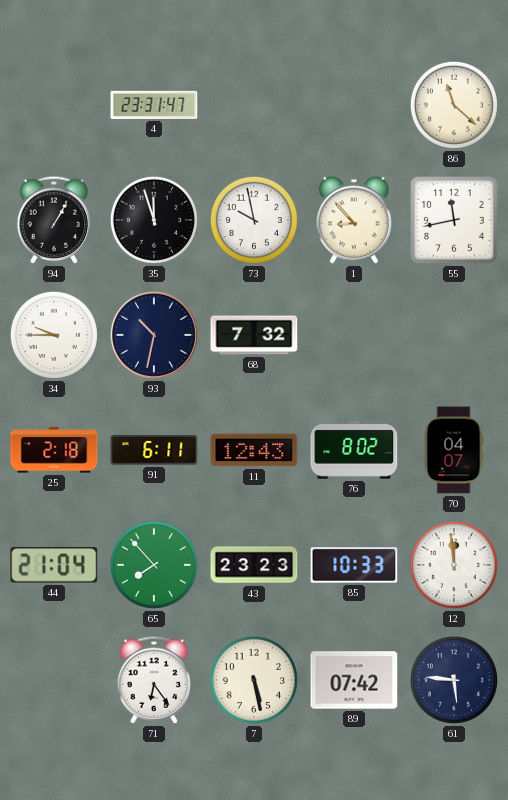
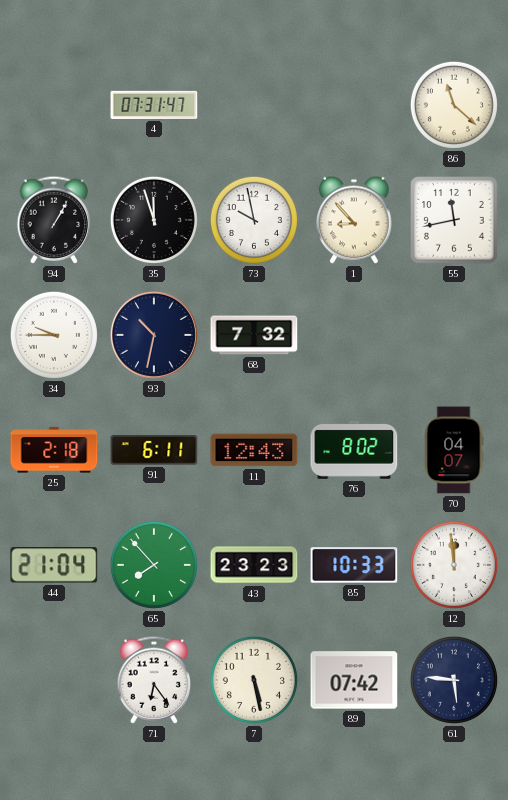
4: 23:31 -> 07:31 (154, 105)
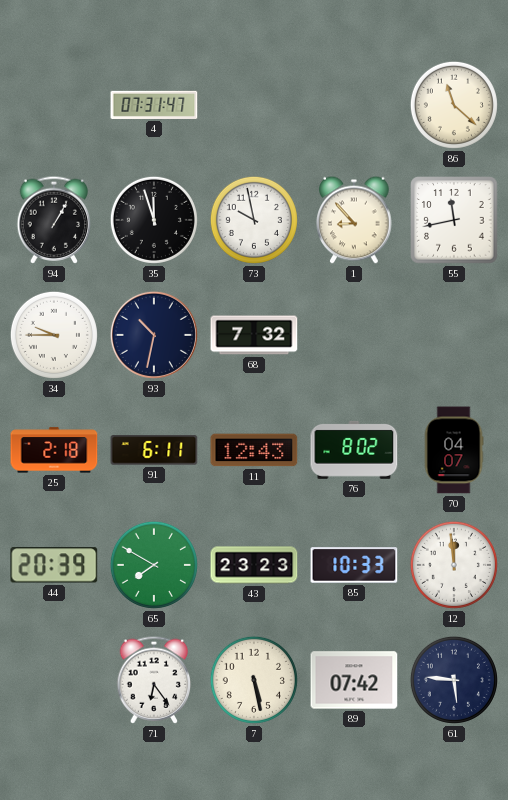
44: 21:04 -> 20:39 (54, 565)
65: 7:53 -> 7:50 (154, 565)
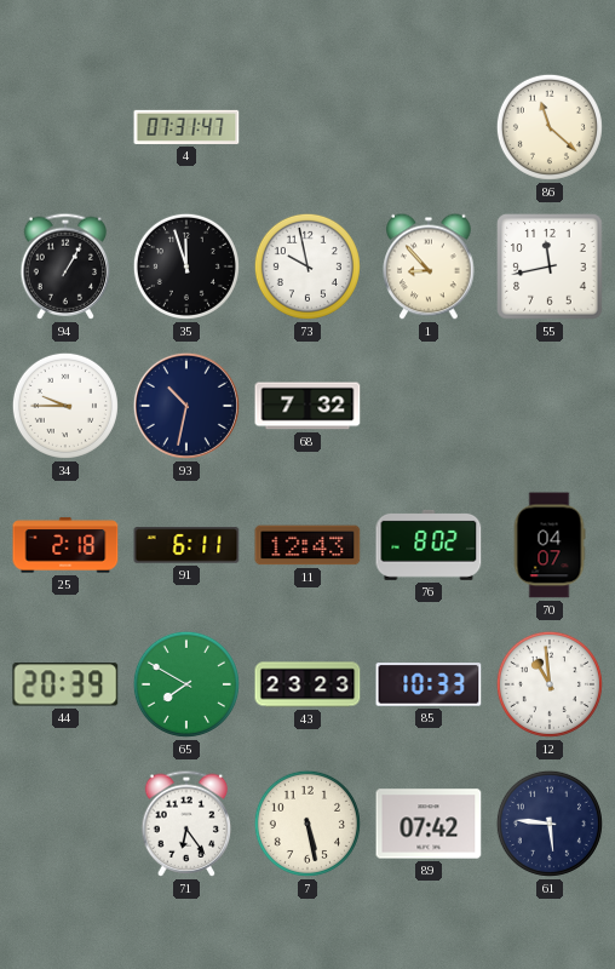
12: 11:59 -> 10:59 (550, 684)
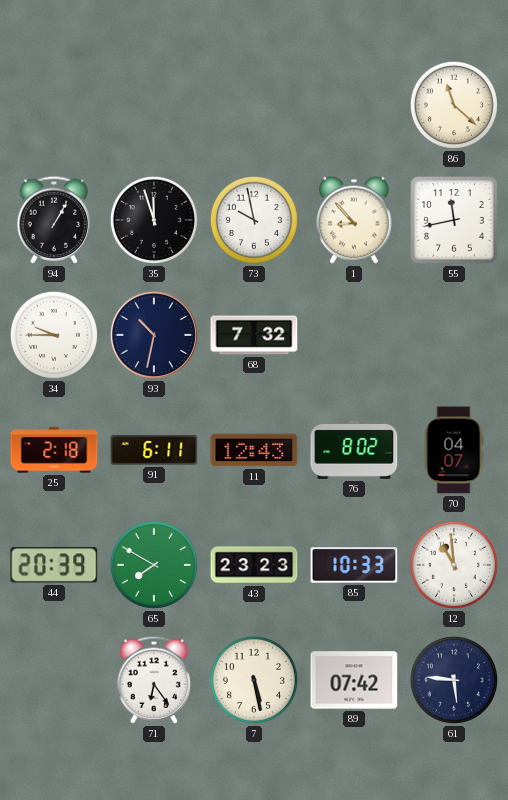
4: 07:31 -> none (186, 127)
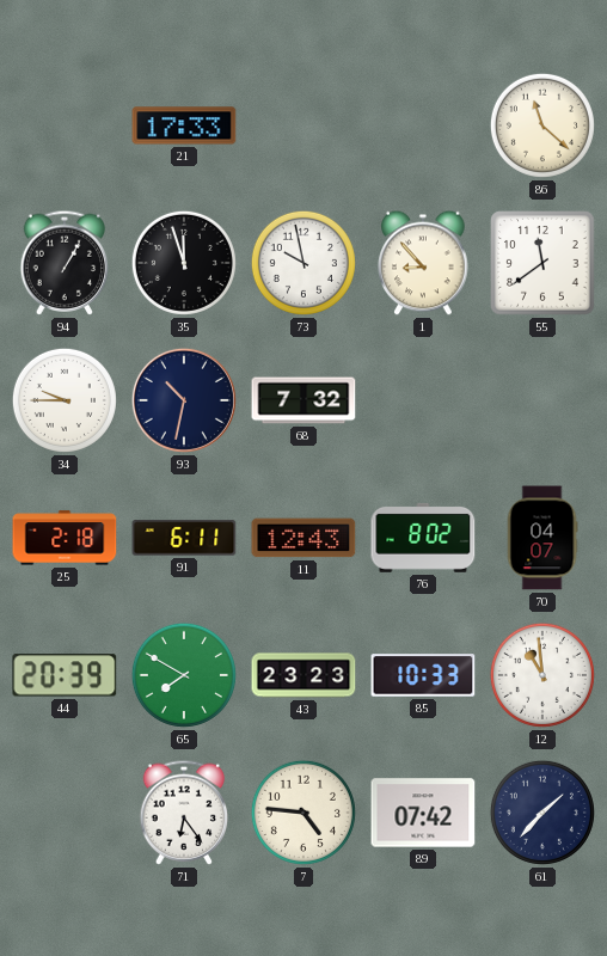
21: none -> 17:33 (184, 125)
55: 11:43 -> 11:39 (542, 263)
7: 5:28 -> 4:46 (303, 813)
61: 5:46 -> 1:37 (542, 813)
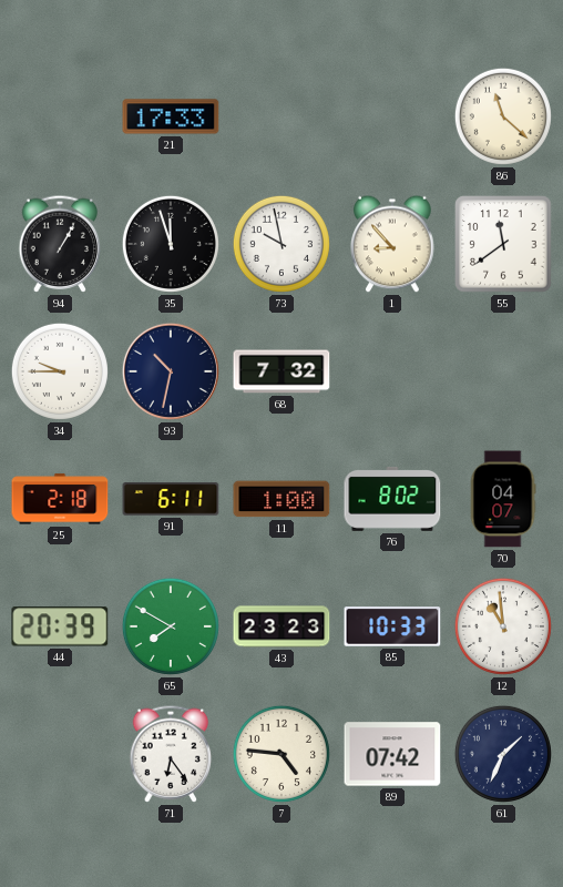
11: 12:43 -> 1:00 (281, 499)
61: 1:37 -> 1:34 (503, 754)
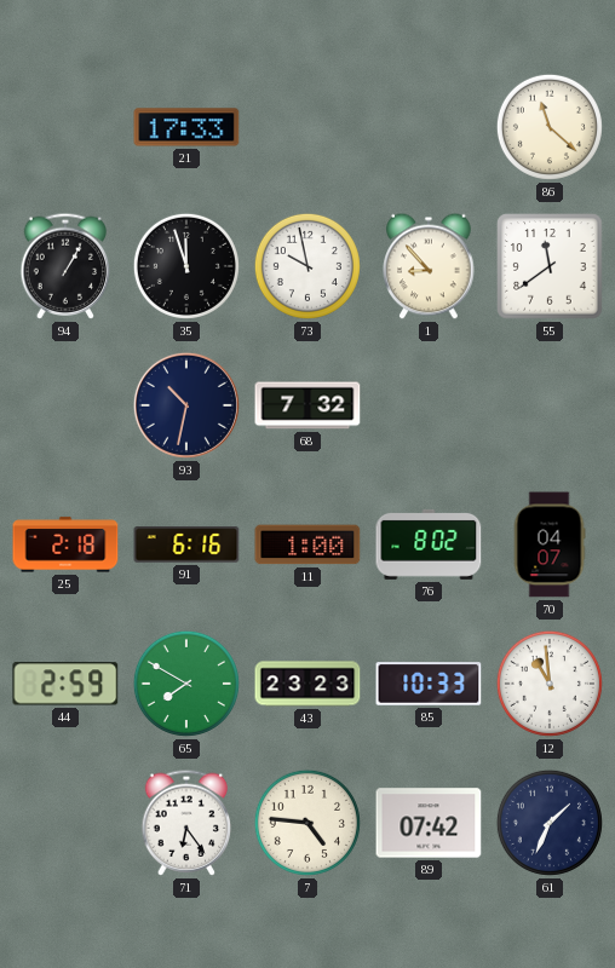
34: 9:45 -> none (60, 371)
91: 6:11 -> 6:16 (186, 544)
44: 20:39 -> 2:59 (65, 684)
